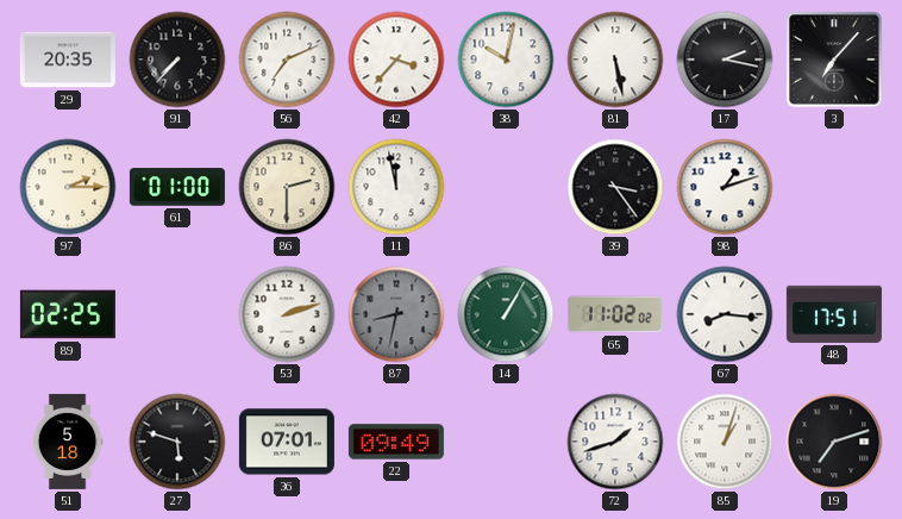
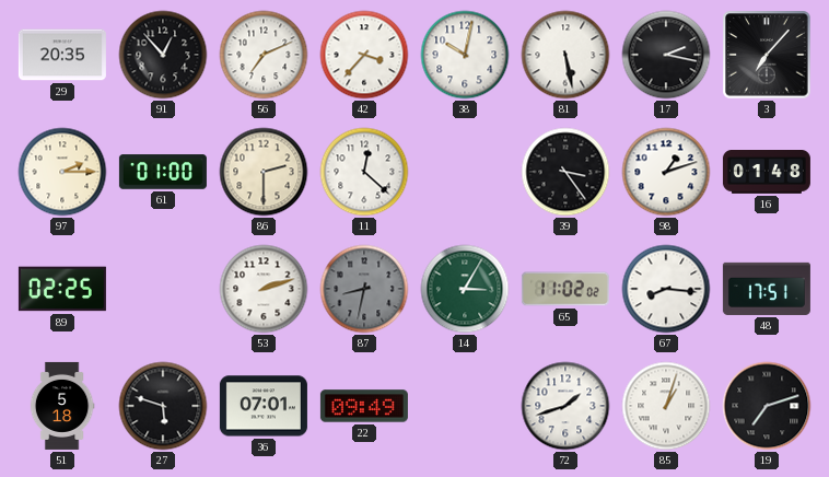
91: 7:37 -> 12:53 (163, 55)
11: 11:58 -> 12:22 (364, 172)
16: none -> 01:48 (767, 173)
14: 1:05 -> 3:05 (465, 289)
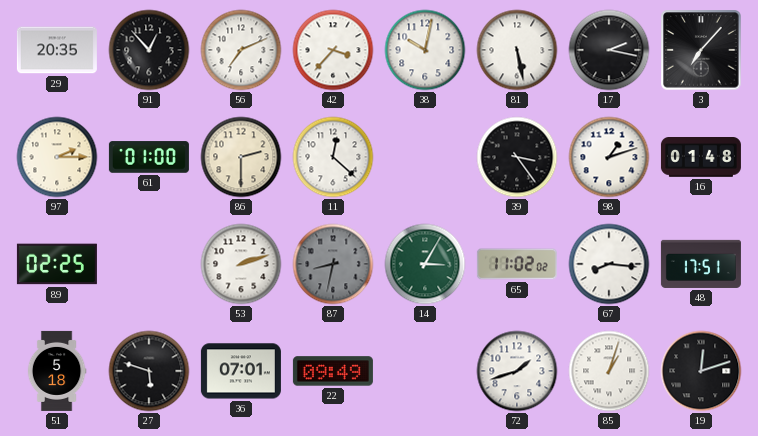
19: 7:12 -> 12:12 (701, 371)
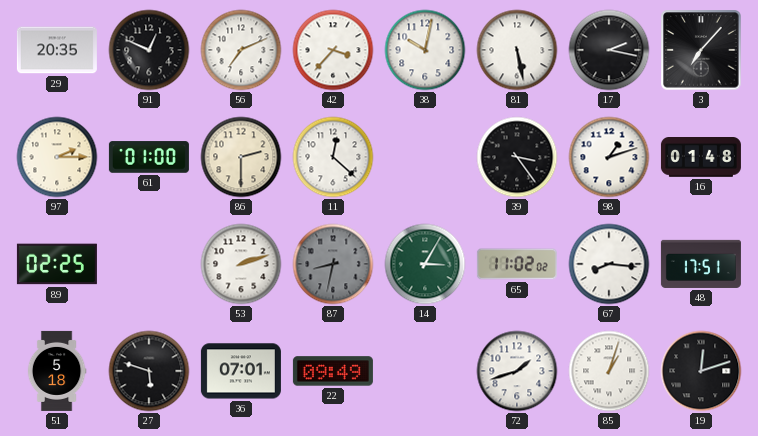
91: 12:53 -> 12:49 (149, 50)
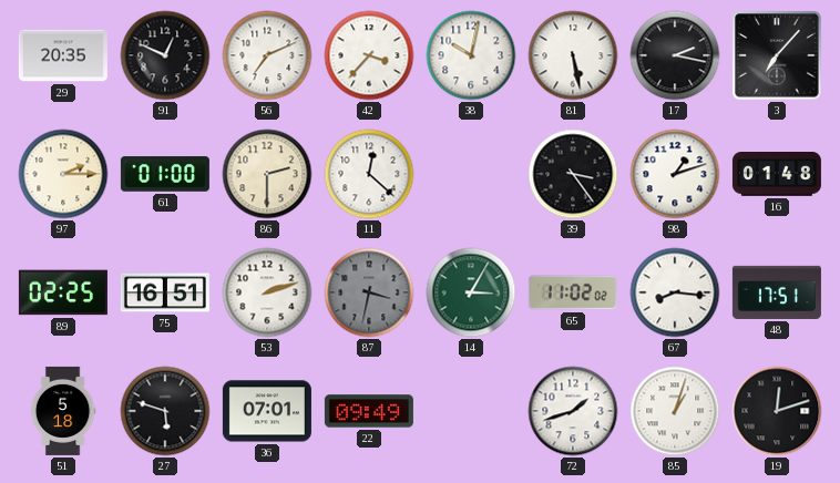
75: none -> 16:51 (165, 292)
87: 8:32 -> 3:32 (369, 292)
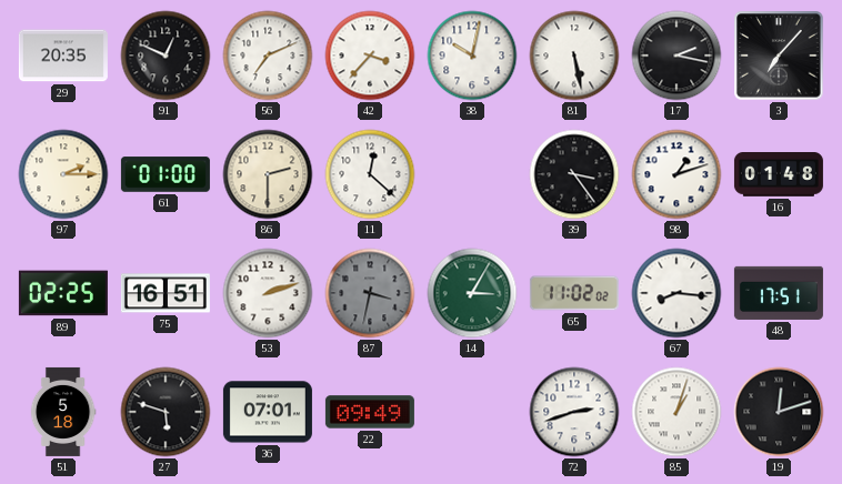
72: 1:42 -> 2:42 (574, 412)
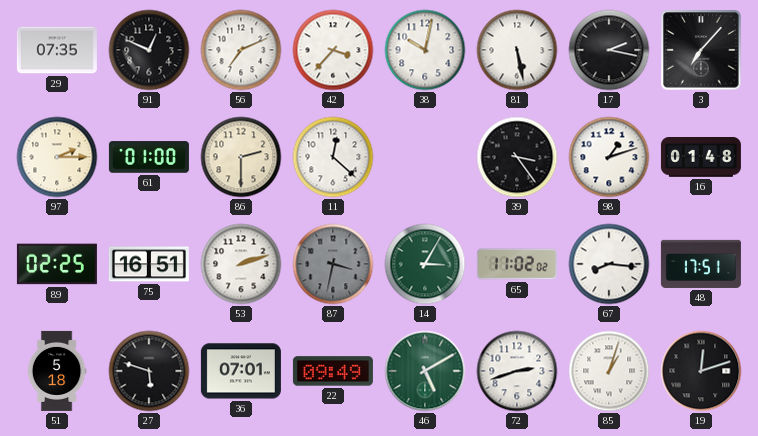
29: 20:35 -> 07:35 (57, 50)
46: none -> 5:10 (425, 371)
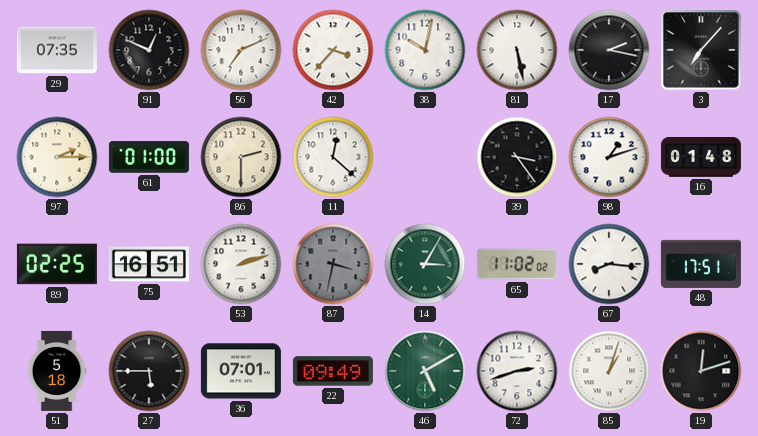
27: 5:48 -> 5:45 (149, 371)
